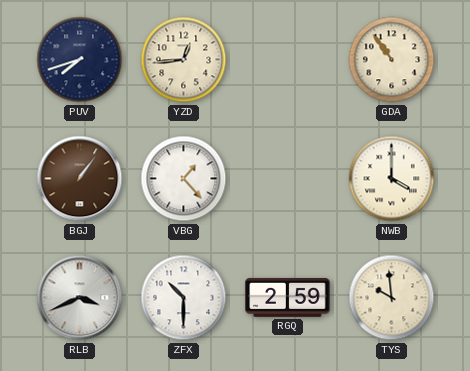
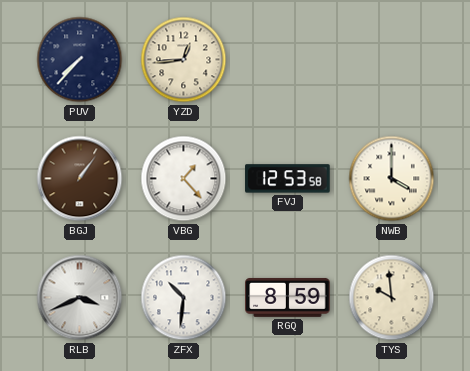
PUV: 7:42 -> 7:37 (80, 60)
GDA: 10:54 -> none (392, 60)
FVJ: none -> 12:53 (288, 179)
ZFX: 10:30 -> 10:31 (184, 298)
RGQ: 2:59 -> 8:59 (288, 297)
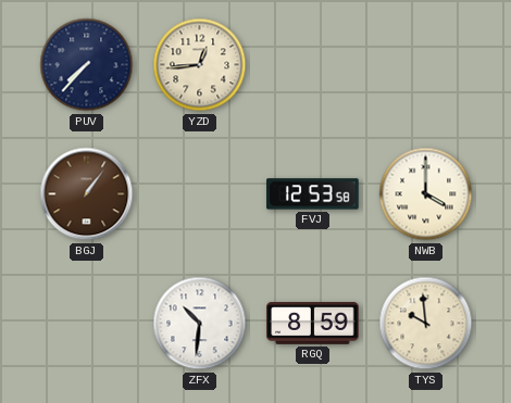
VBG: 1:23 -> none (184, 179)
RLB: 3:41 -> none (80, 298)
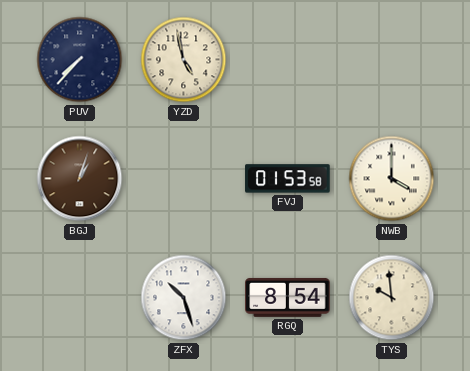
YZD: 12:44 -> 4:58 (184, 60)
BGJ: 1:06 -> 1:03 (80, 179)
FVJ: 12:53 -> 01:53 (288, 179)
ZFX: 10:31 -> 10:27 (184, 298)
RGQ: 8:59 -> 8:54 (288, 297)
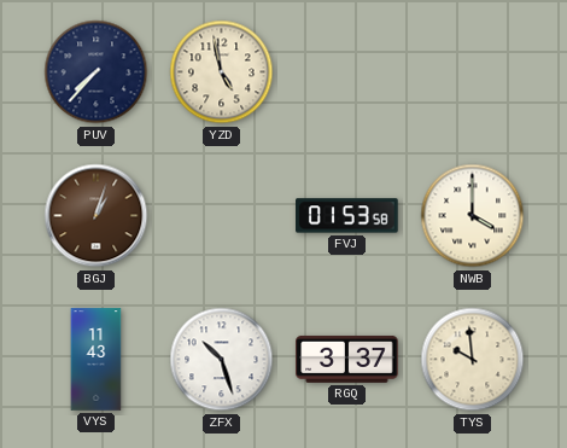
VYS: none -> 11:43 (97, 360)
RGQ: 8:54 -> 3:37 (347, 359)
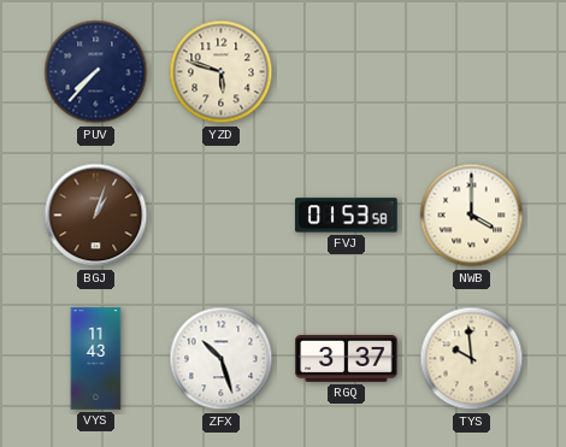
YZD: 4:58 -> 5:48 (222, 72)
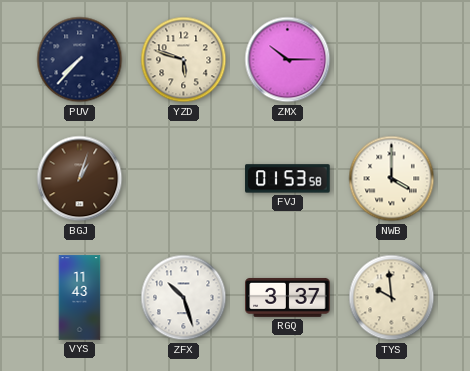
ZMX: none -> 10:15 (288, 60)
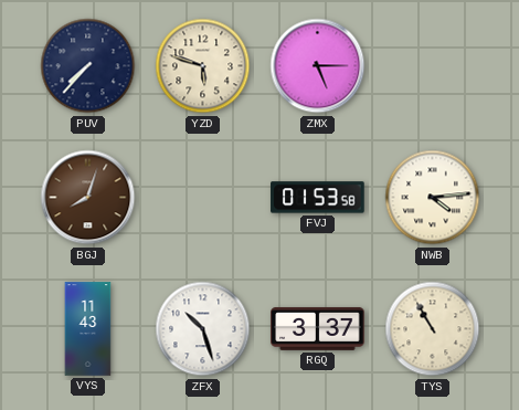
ZMX: 10:15 -> 5:15 (318, 66)
BGJ: 1:03 -> 8:03 (88, 198)
NWB: 4:00 -> 4:14 (433, 198)
TYS: 9:59 -> 10:55 (433, 329)
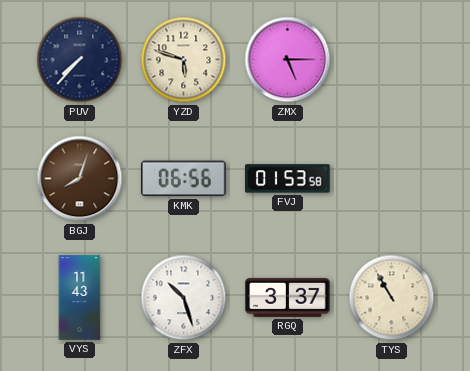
KMK: none -> 06:56 (184, 179)
NWB: 4:14 -> none (433, 198)
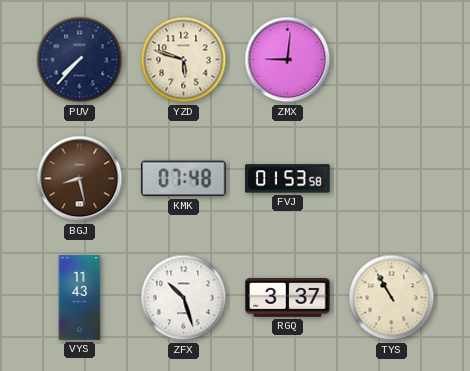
ZMX: 5:15 -> 9:01 (288, 60)
BGJ: 8:03 -> 8:28 (80, 179)
KMK: 06:56 -> 07:48 (184, 179)
